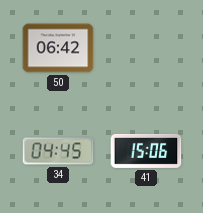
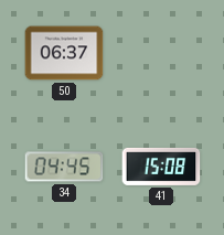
50: 06:42 -> 06:37 (64, 53)
41: 15:06 -> 15:08 (161, 167)
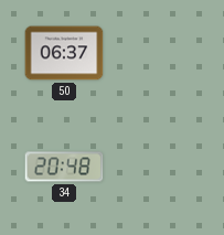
34: 04:45 -> 20:48 (64, 167)
41: 15:08 -> none (161, 167)
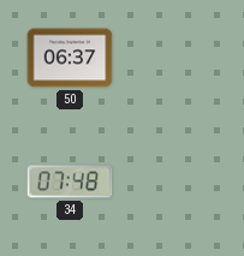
34: 20:48 -> 07:48 (70, 181)
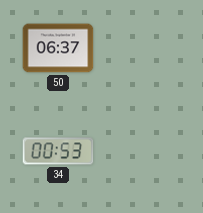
34: 07:48 -> 00:53 (58, 151)
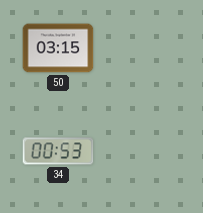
50: 06:37 -> 03:15 (58, 48)
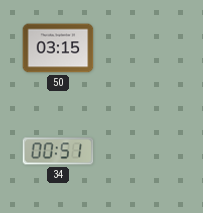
34: 00:53 -> 00:51 (58, 151)
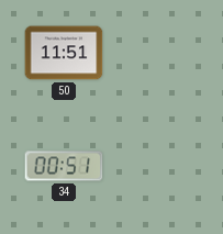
50: 03:15 -> 11:51 (64, 53)
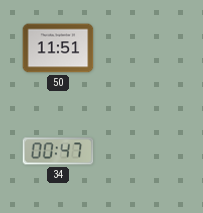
34: 00:51 -> 00:47 (58, 151)
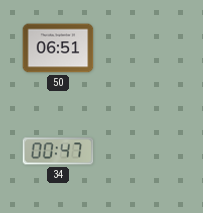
50: 11:51 -> 06:51 (58, 48)
